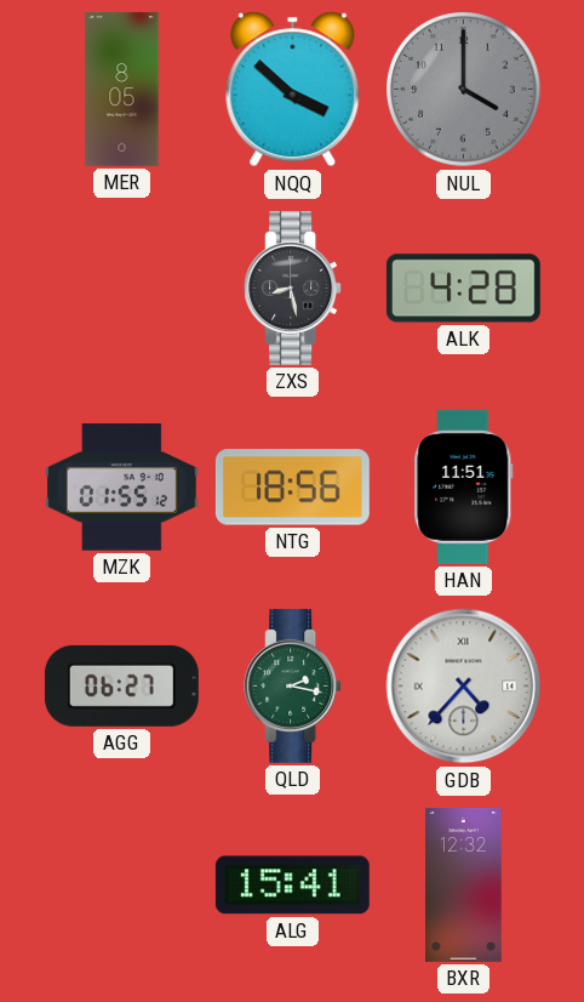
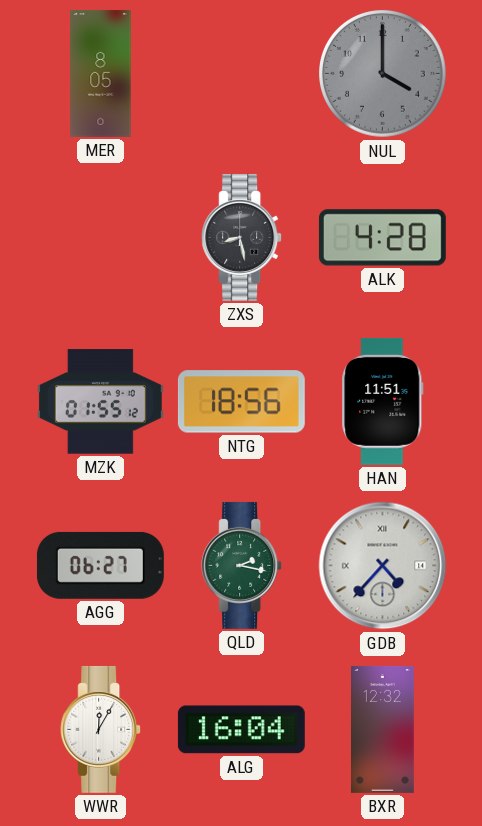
NQQ: 3:52 -> none (293, 90)
WWR: none -> 12:05 (101, 729)
ALG: 15:41 -> 16:04 (241, 730)
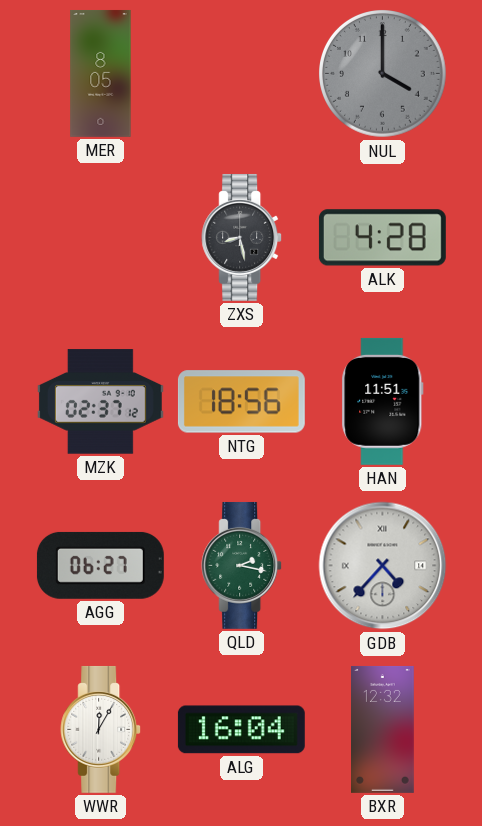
MZK: 01:55 -> 02:37 (100, 402)
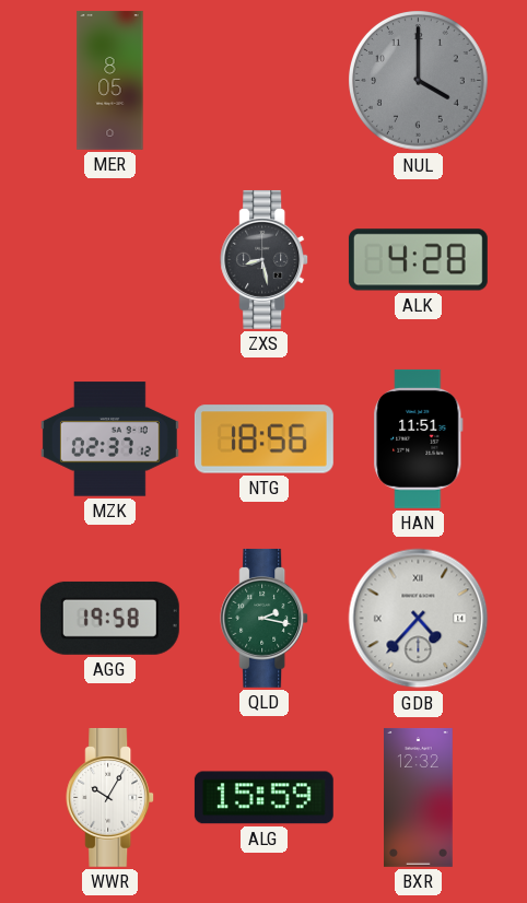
AGG: 06:27 -> 19:58 (109, 618)
WWR: 12:05 -> 10:05 (110, 797)
ALG: 16:04 -> 15:59 (263, 798)
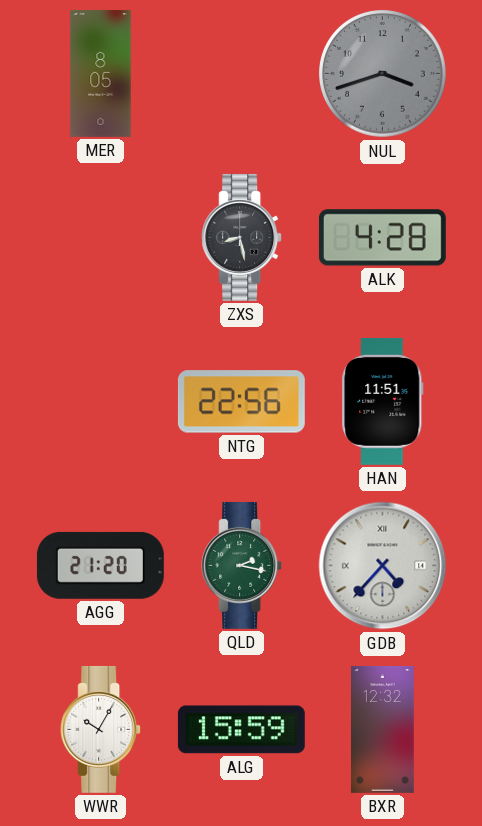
NUL: 4:00 -> 3:42 (383, 74)
MZK: 02:37 -> none (109, 439)
NTG: 18:56 -> 22:56 (241, 402)
AGG: 19:58 -> 21:20 (100, 565)
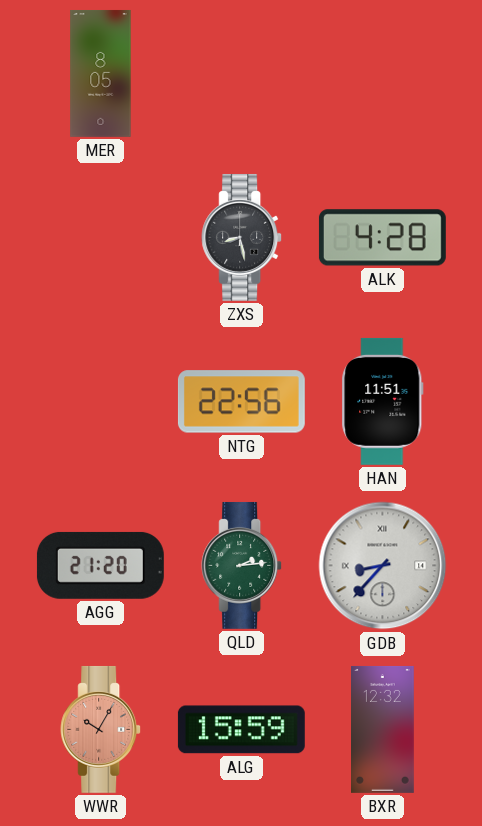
NUL: 3:42 -> none (383, 74)
QLD: 2:17 -> 2:14 (242, 565)
GDB: 4:37 -> 8:37 (383, 566)
WWR dial: white -> salmon (101, 729)
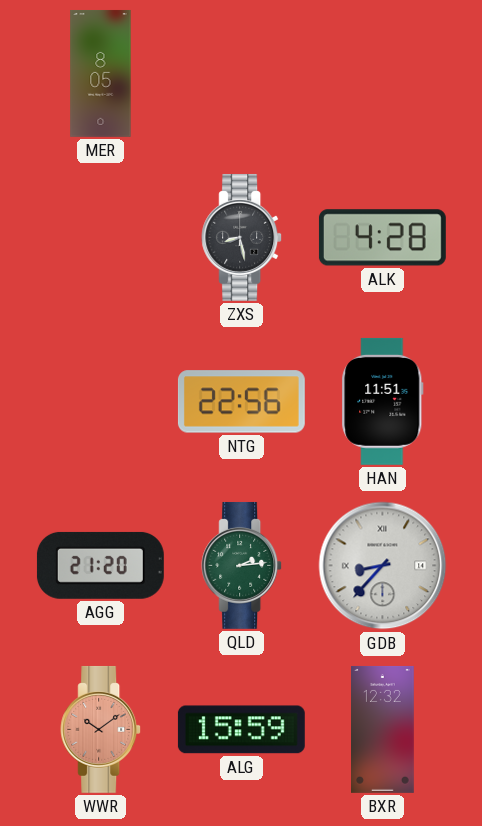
WWR: 10:05 -> 10:09 (101, 729)
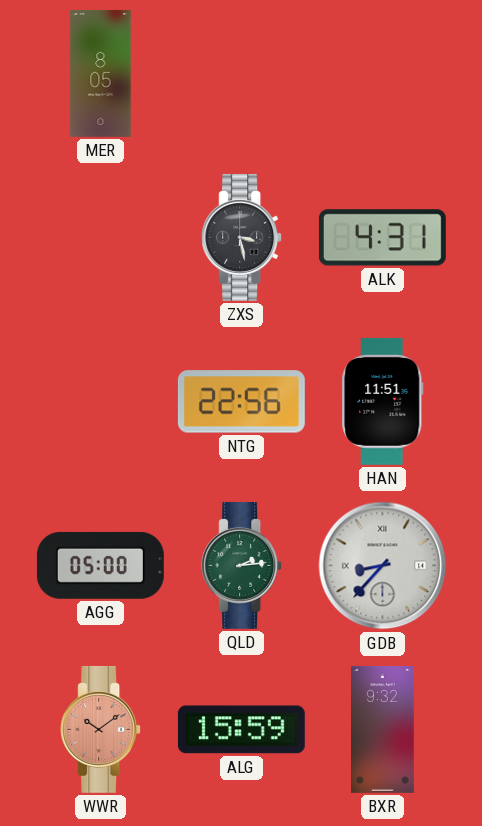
ZXS: 8:28 -> 3:28 (242, 237)
ALK: 4:28 -> 4:31 (382, 238)
AGG: 21:20 -> 05:00 (100, 565)
BXR: 12:32 -> 9:32 (383, 729)
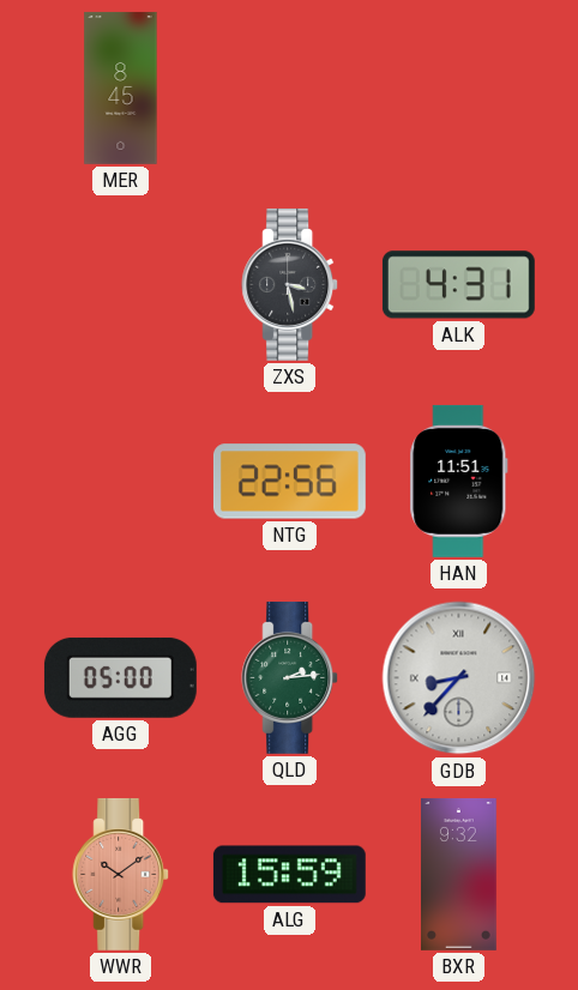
MER: 8:05 -> 8:45 (121, 87)
